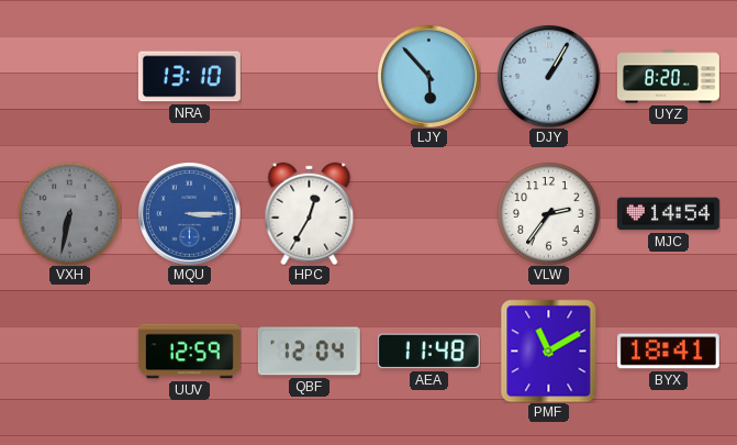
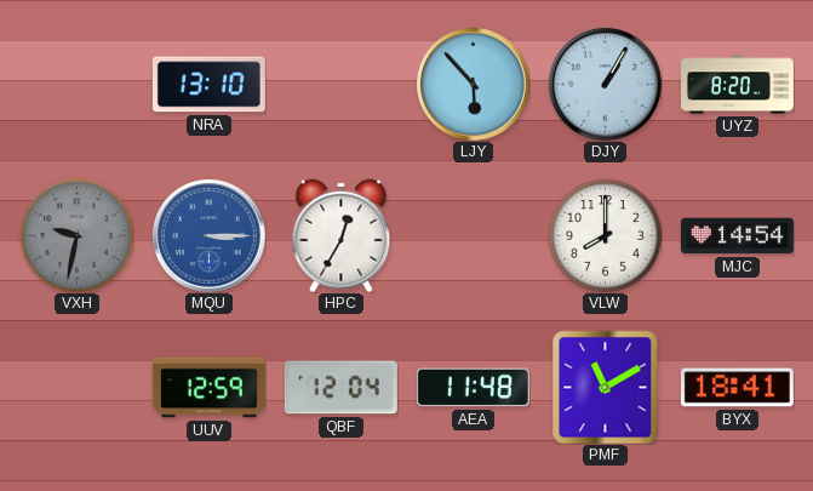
VXH: 6:32 -> 9:32 (76, 235)
VLW: 2:36 -> 8:00 (605, 235)
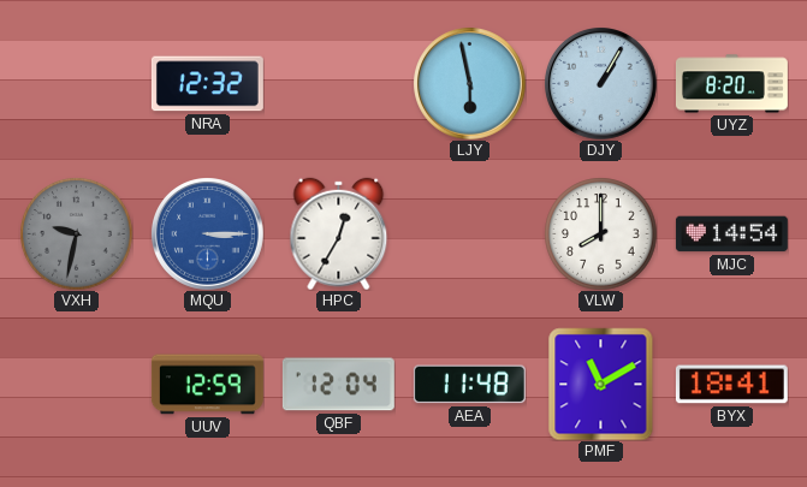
NRA: 13:10 -> 12:32 (207, 84)
LJY: 5:53 -> 5:58 (470, 84)
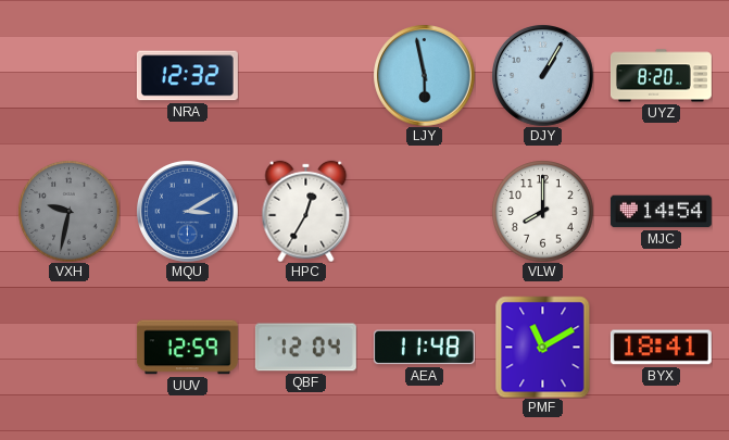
MQU: 3:15 -> 3:10 (188, 212)
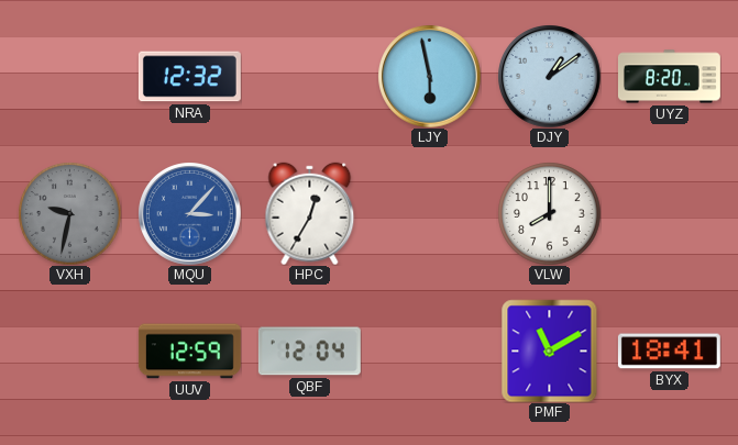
DJY: 1:05 -> 1:09 (550, 77)
MQU: 3:10 -> 3:07 (190, 214)
MJC: 14:54 -> none (661, 212)
AEA: 11:48 -> none (424, 348)
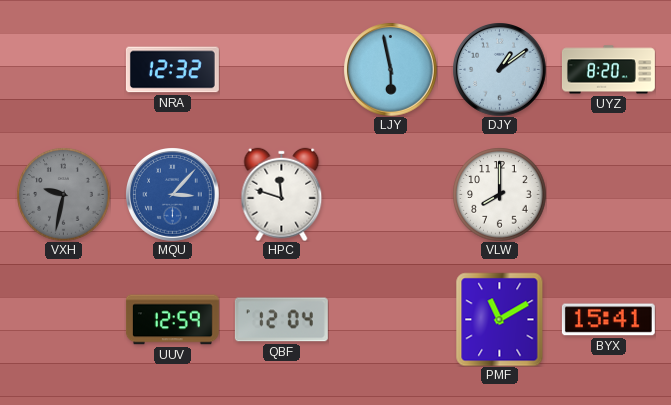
HPC: 12:35 -> 11:48 (282, 194)
BYX: 18:41 -> 15:41 (608, 320)
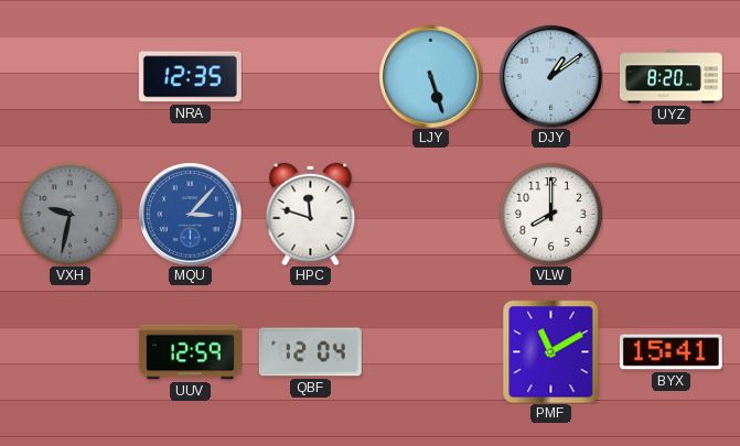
NRA: 12:32 -> 12:35 (190, 77)
LJY: 5:58 -> 5:27 (431, 77)
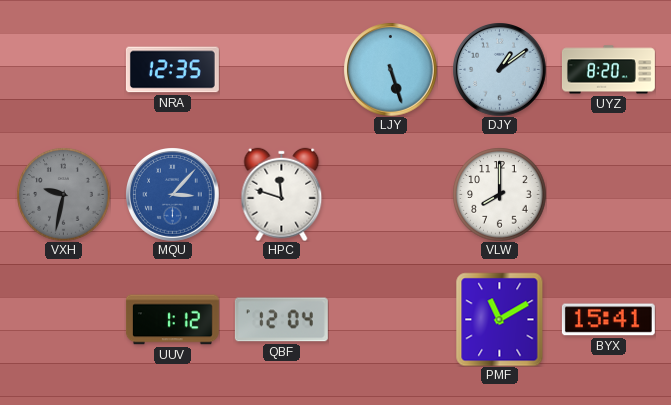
UUV: 12:59 -> 1:12 (172, 320)
